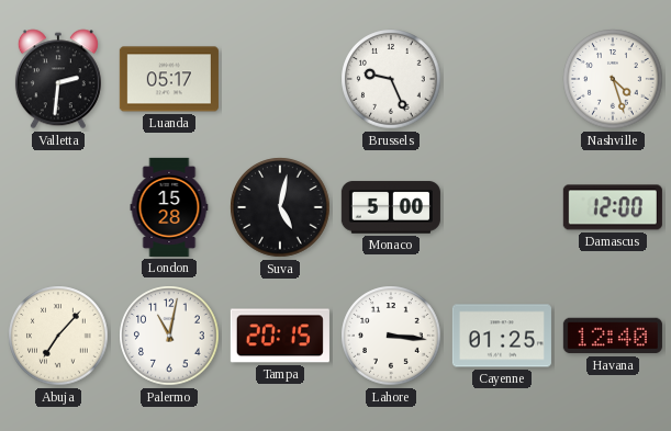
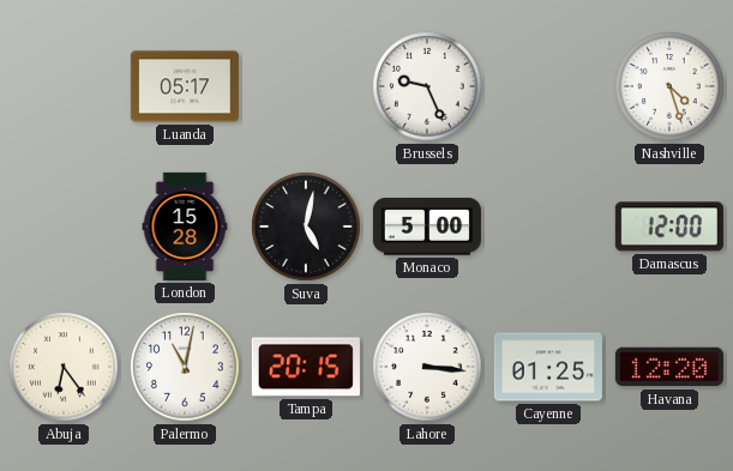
Valletta: 2:31 -> none (58, 79)
Abuja: 7:07 -> 6:24 (64, 367)
Havana: 12:40 -> 12:20 (669, 367)
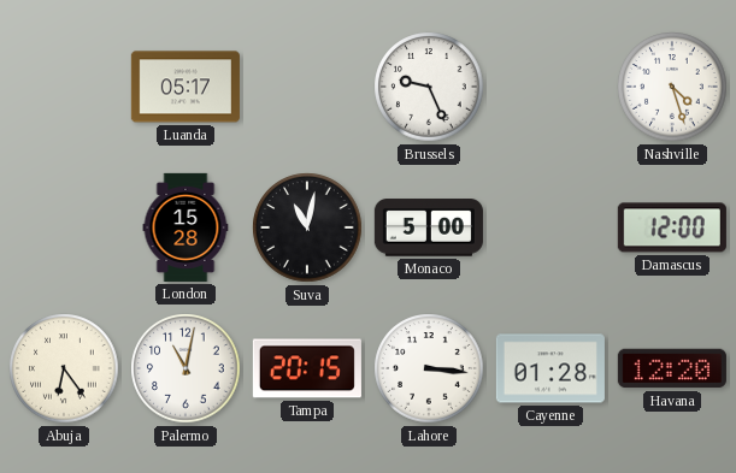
Suva: 5:02 -> 11:02 (307, 227)
Cayenne: 01:25 -> 01:28 (550, 368)
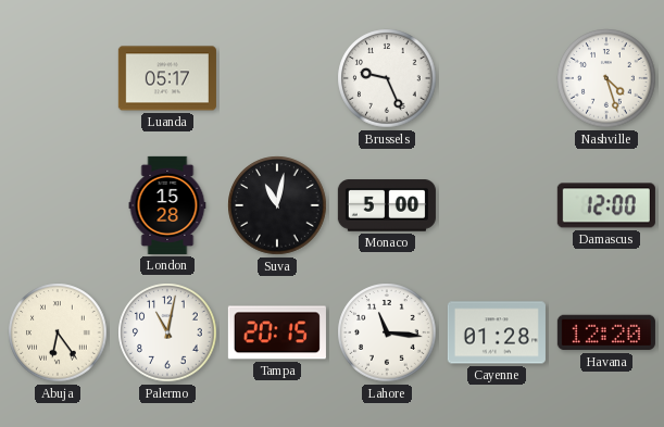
Lahore: 3:16 -> 11:16 (387, 332)
